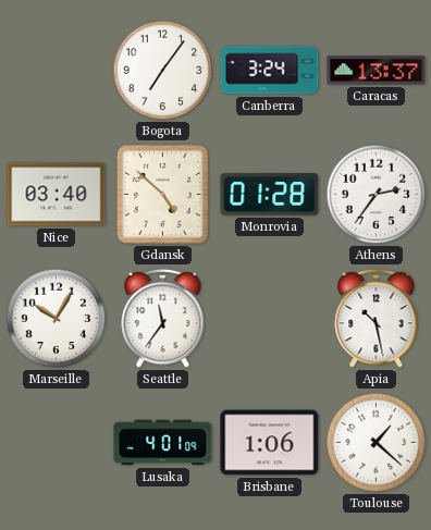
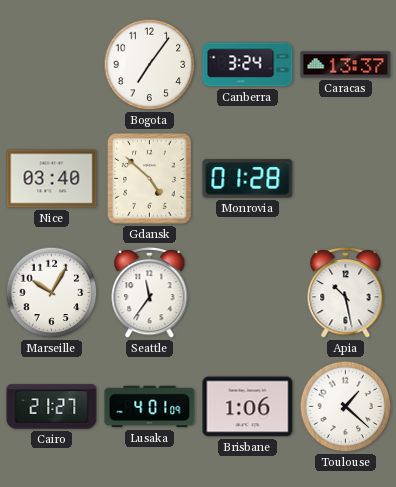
Athens: 2:36 -> none (377, 195)
Cairo: none -> 21:27 (52, 407)
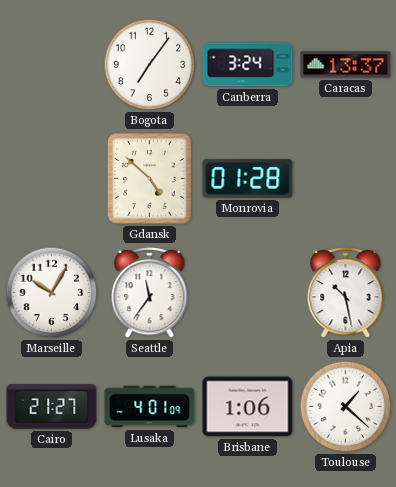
Nice: 03:40 -> none (52, 179)
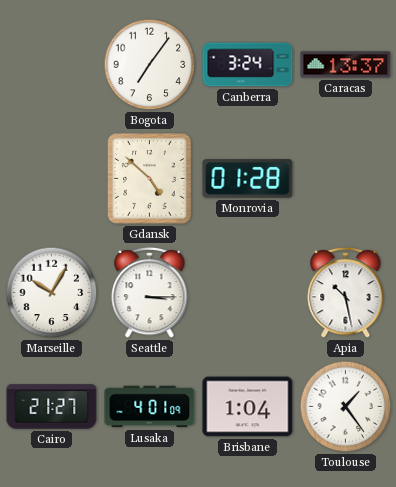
Seattle: 11:36 -> 3:15 (150, 292)
Brisbane: 1:06 -> 1:04 (248, 407)
Toulouse: 1:22 -> 1:24 (346, 407)
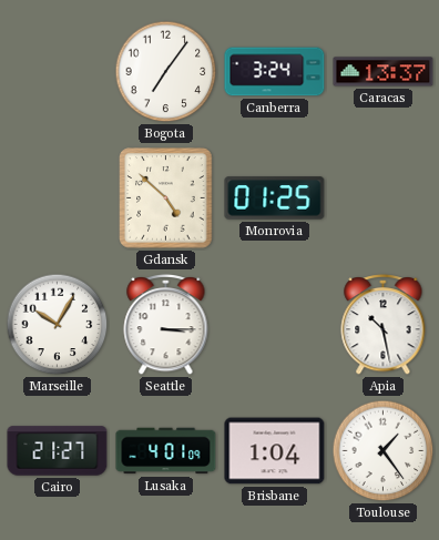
Monrovia: 01:28 -> 01:25 (275, 198)
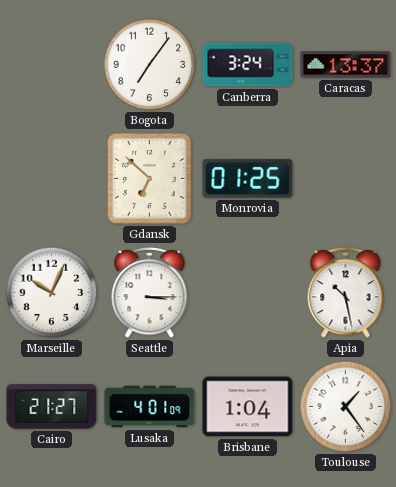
Gdansk: 4:52 -> 6:52 (150, 179)
Marseille: 10:05 -> 10:04 (52, 293)
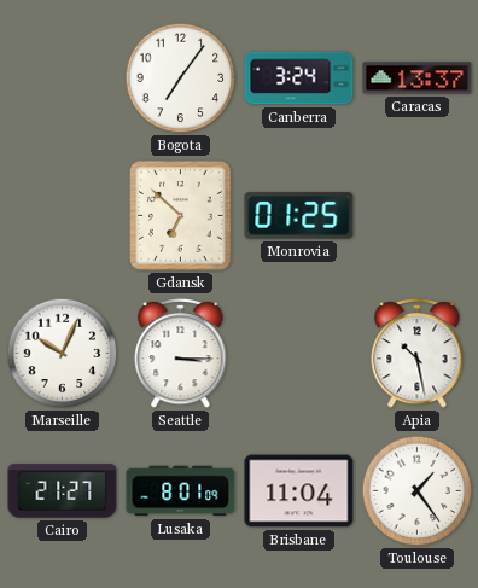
Lusaka: 4:01 -> 8:01 (181, 491)
Brisbane: 1:04 -> 11:04 (299, 491)
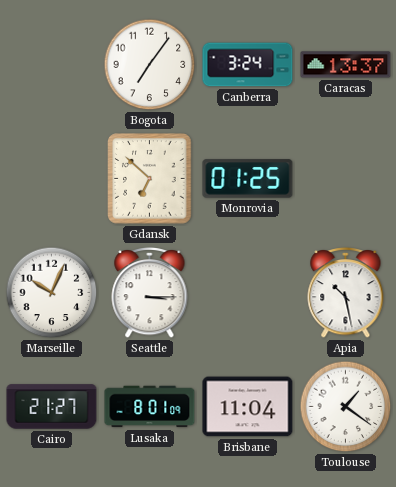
Toulouse: 1:24 -> 1:21 (346, 407)
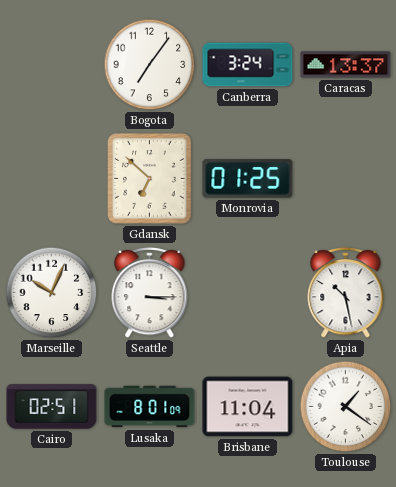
Cairo: 21:27 -> 02:51 (52, 407)
